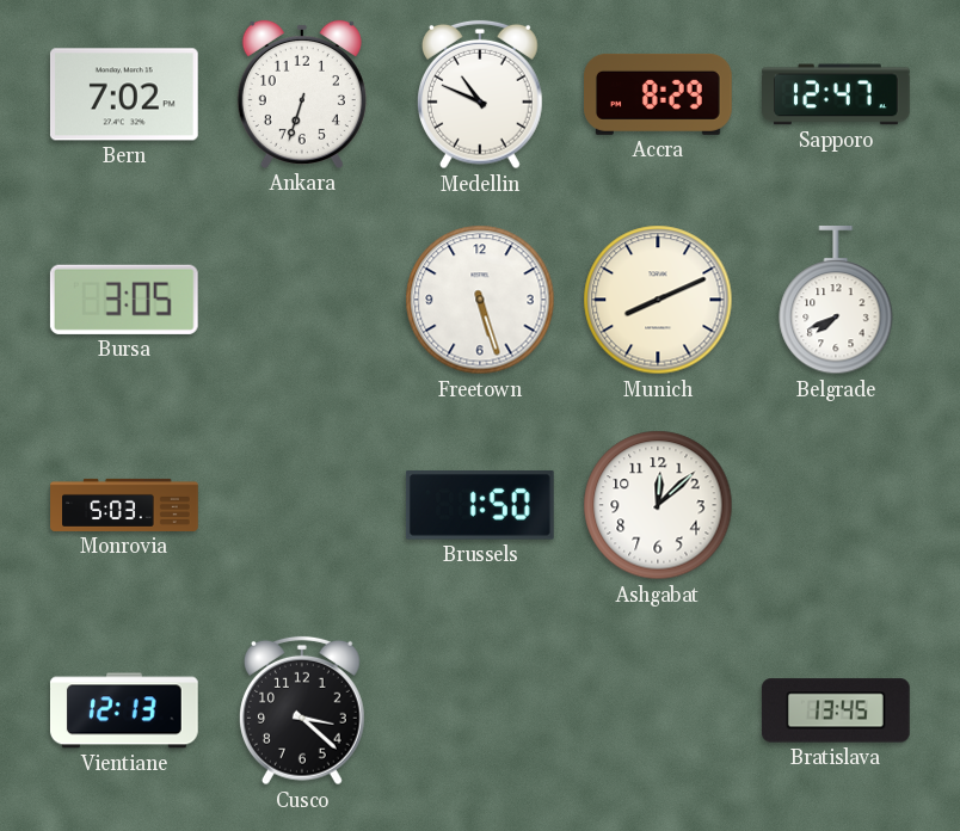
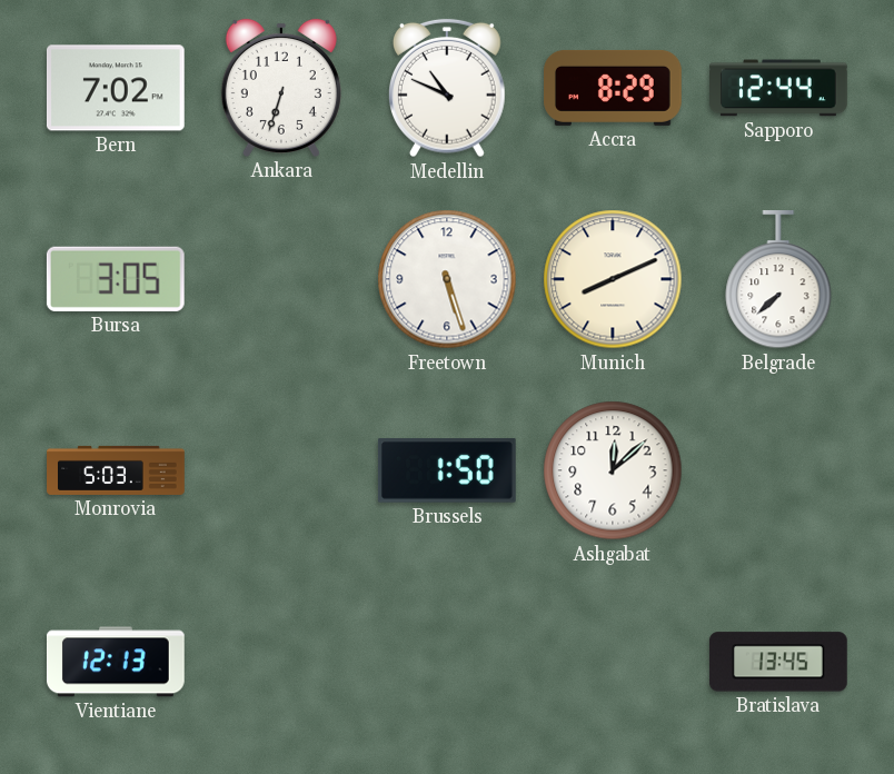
Sapporo: 12:47 -> 12:44 (779, 88)
Belgrade: 7:41 -> 7:38 (778, 280)
Cusco: 3:22 -> none (302, 710)
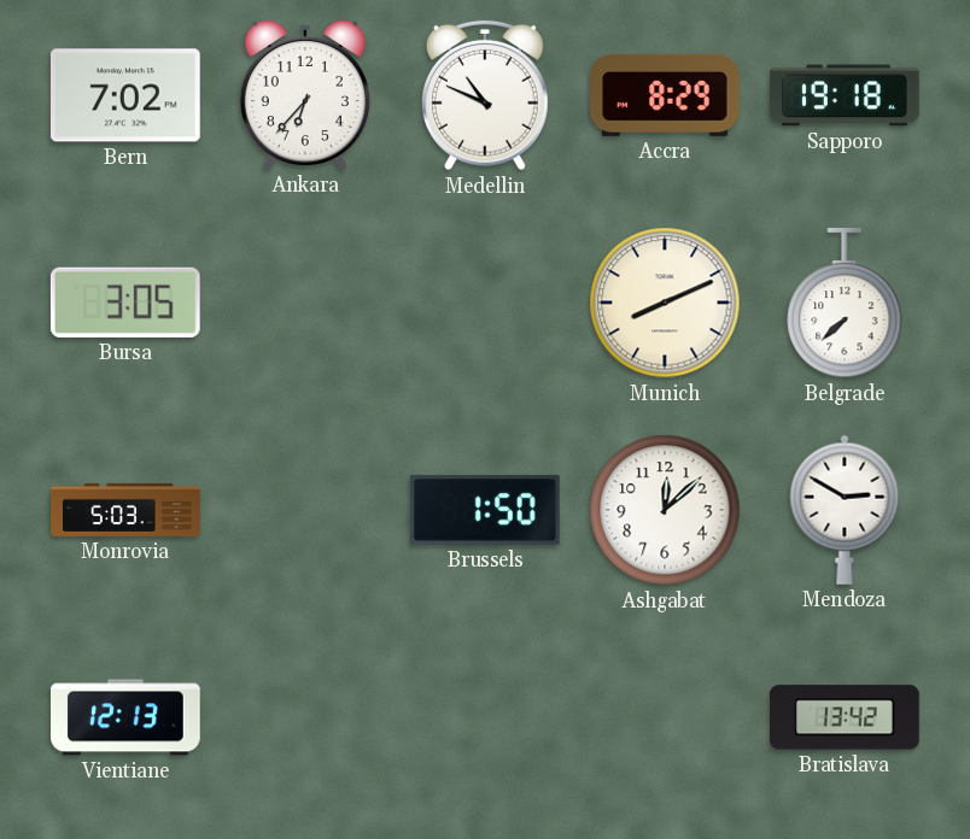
Ankara: 6:33 -> 6:37 (305, 95)
Sapporo: 12:44 -> 19:18 (846, 95)
Freetown: 5:27 -> none (447, 279)
Mendoza: none -> 2:50 (845, 510)
Bratislava: 13:45 -> 13:42 (845, 717)
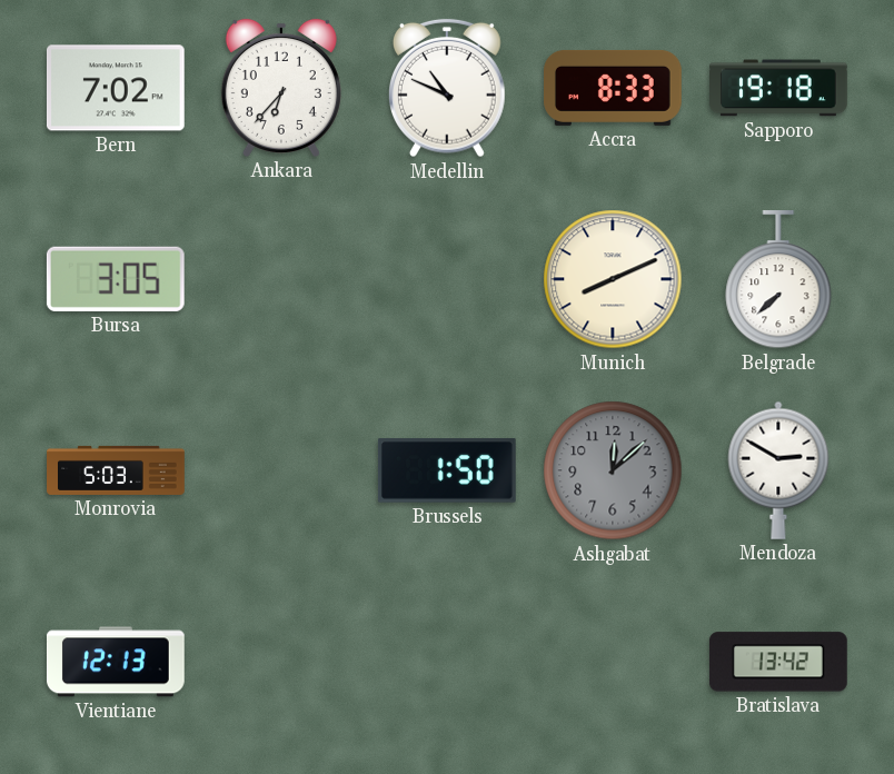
Accra: 8:29 -> 8:33 (614, 88)
Ashgabat dial: white -> grey (613, 470)
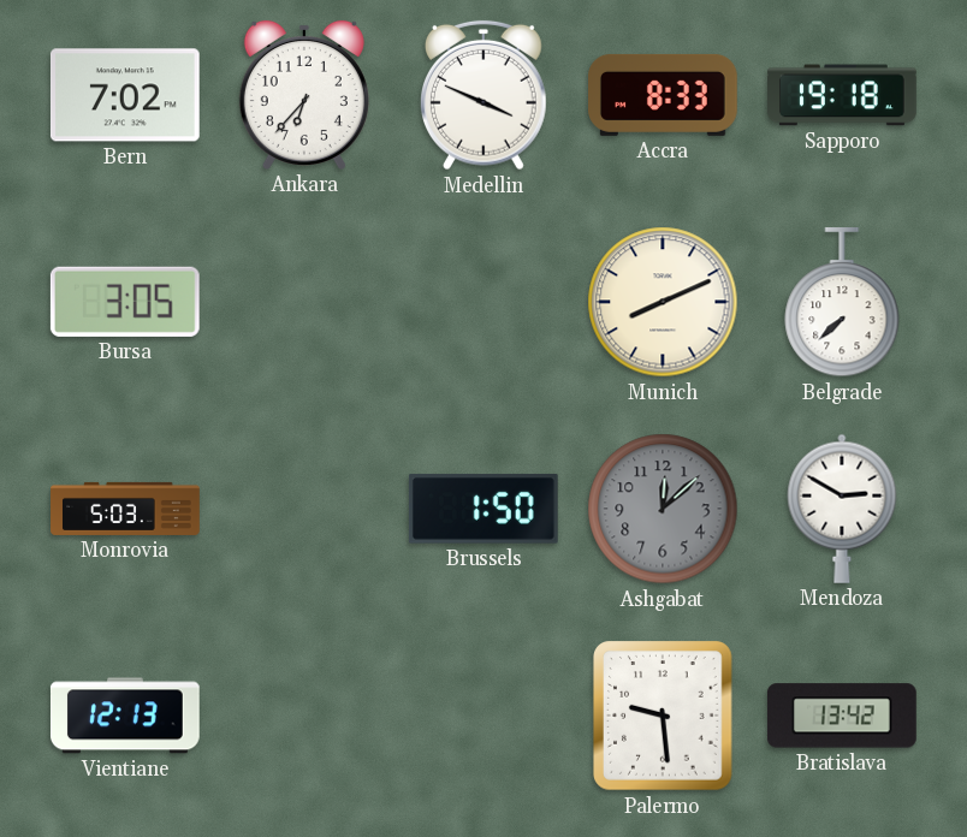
Medellin: 10:49 -> 3:49 (483, 95)
Palermo: none -> 9:29 (664, 716)
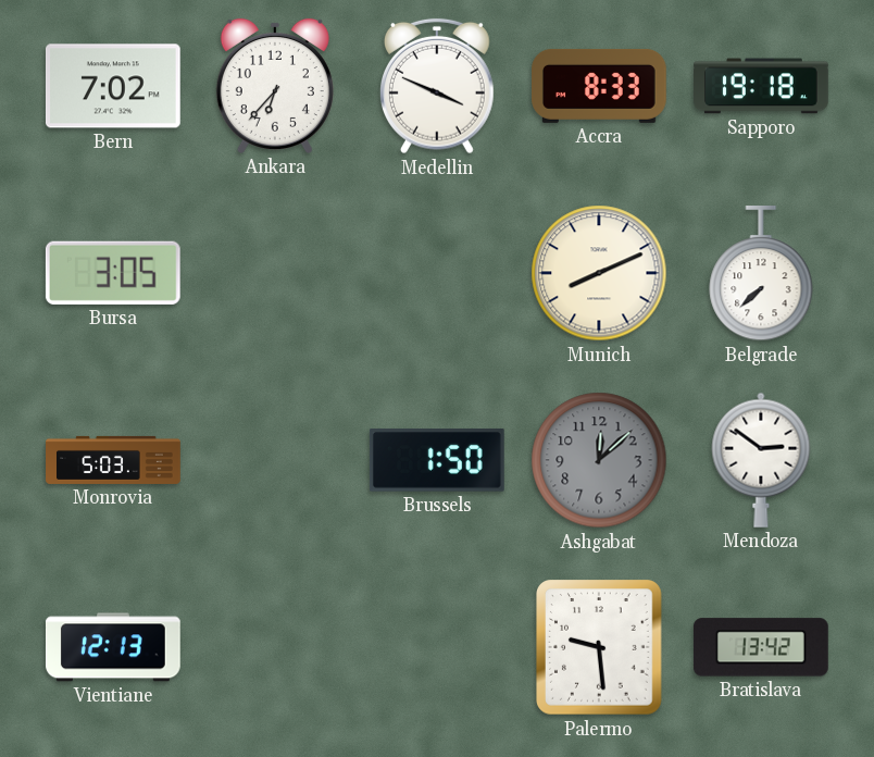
Mendoza: 2:50 -> 2:51 (761, 460)
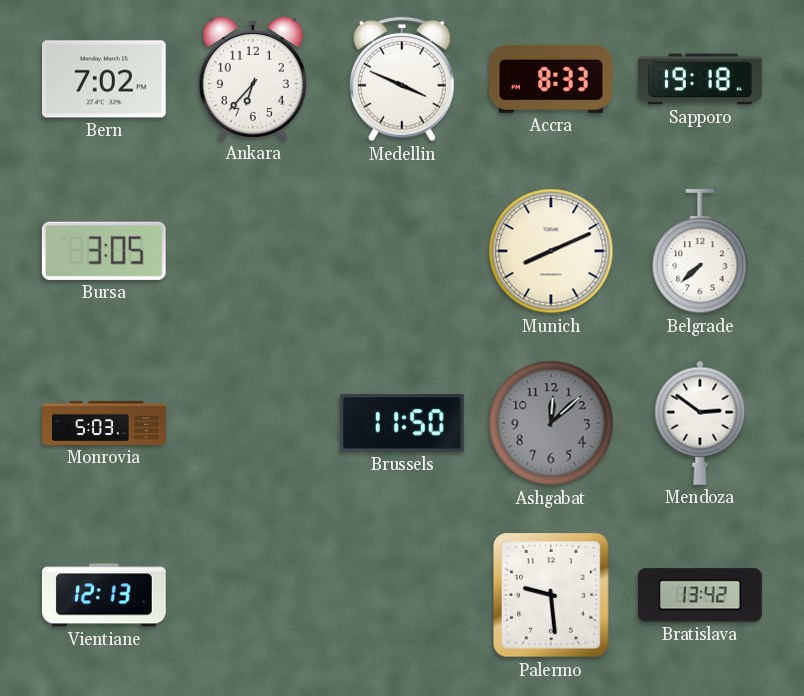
Brussels: 1:50 -> 11:50 (402, 424)
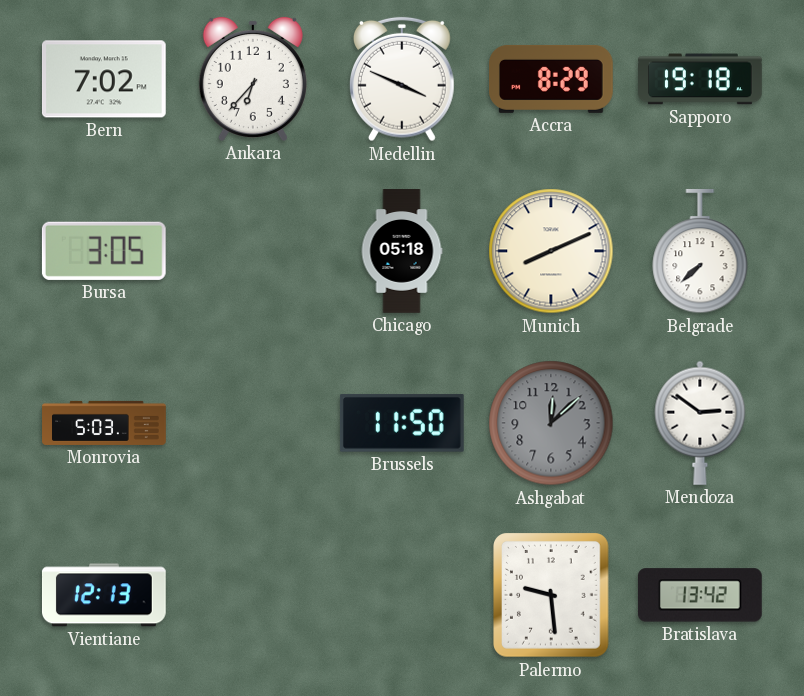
Accra: 8:33 -> 8:29 (552, 79)
Chicago: none -> 05:18 (402, 251)
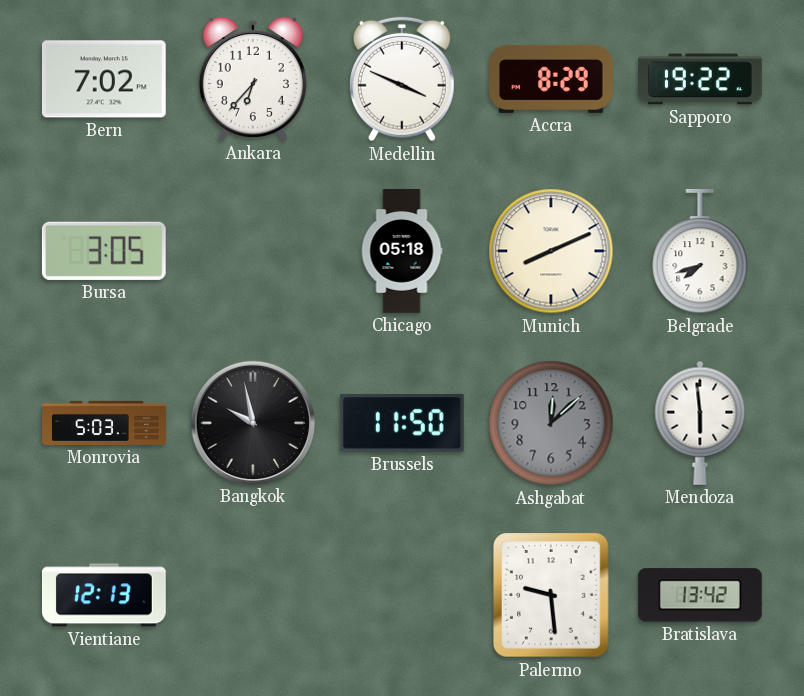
Sapporo: 19:18 -> 19:22 (701, 79)
Belgrade: 7:38 -> 7:42 (700, 252)
Bangkok: none -> 9:58 (253, 422)
Mendoza: 2:51 -> 5:59 (700, 423)
